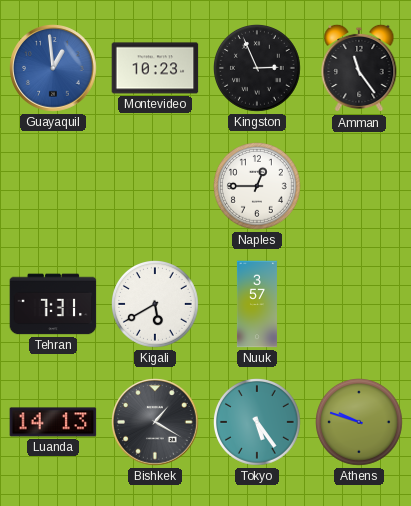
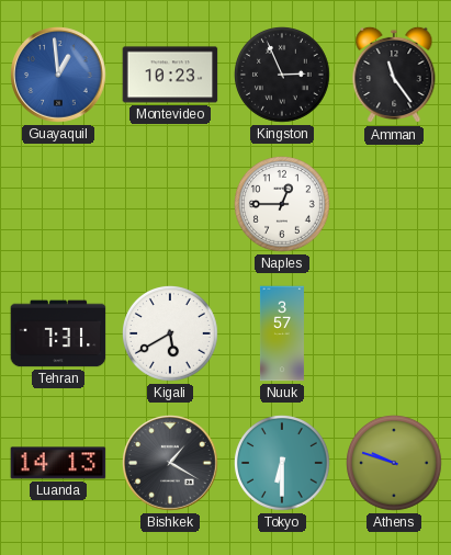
Tokyo: 5:24 -> 6:30 (283, 464)
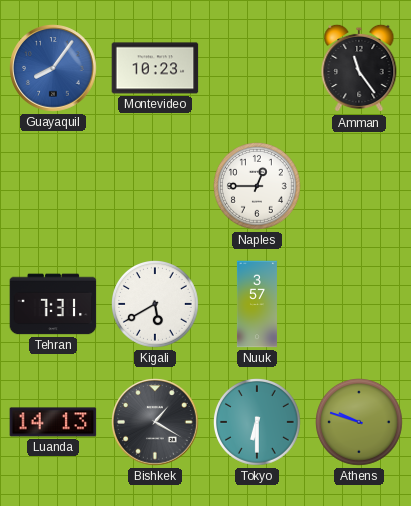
Guayaquil: 12:59 -> 8:06 (53, 68)
Kingston: 2:56 -> none (283, 76)
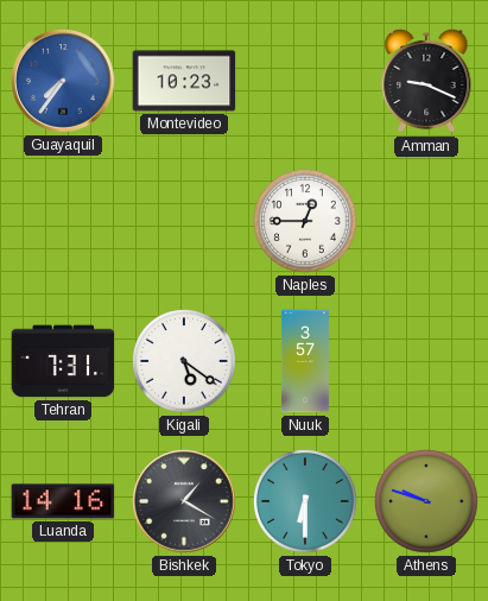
Guayaquil: 8:06 -> 7:36 (63, 81)
Amman: 11:24 -> 9:19 (426, 81)
Kigali: 5:40 -> 5:21 (185, 362)
Luanda: 14:13 -> 14:16 (63, 501)
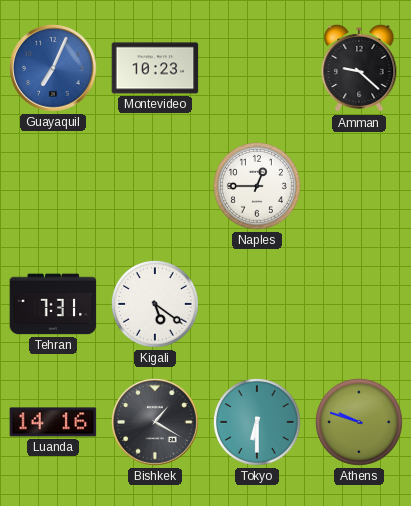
Guayaquil: 7:36 -> 7:04 (53, 68)
Amman: 9:19 -> 9:22 (359, 68)
Nuuk: 3:57 -> none (305, 361)
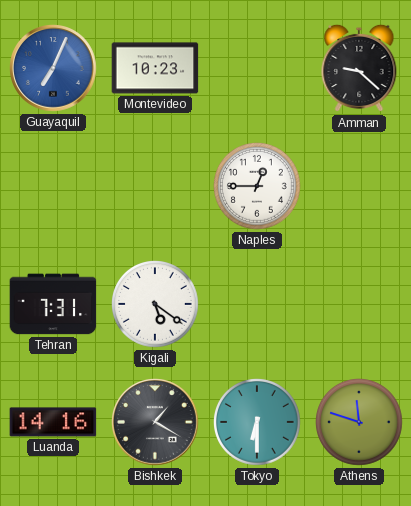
Athens: 9:48 -> 11:48 (360, 423)
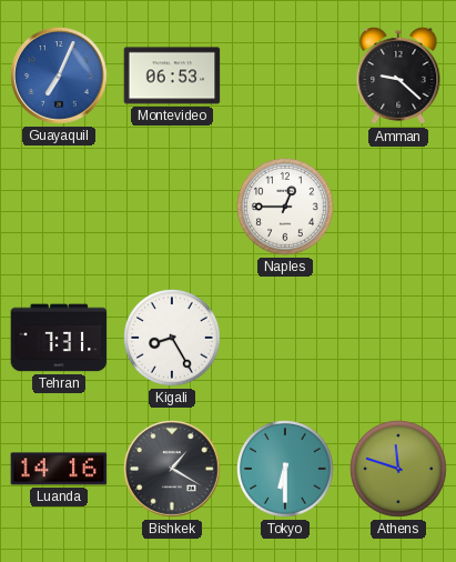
Montevideo: 10:23 -> 06:53 (172, 76)
Kigali: 5:21 -> 8:25 (173, 339)
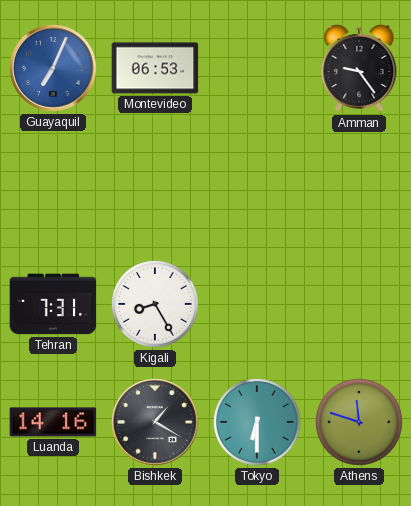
Amman: 9:22 -> 9:24 (359, 68)
Naples: 12:45 -> none (286, 208)
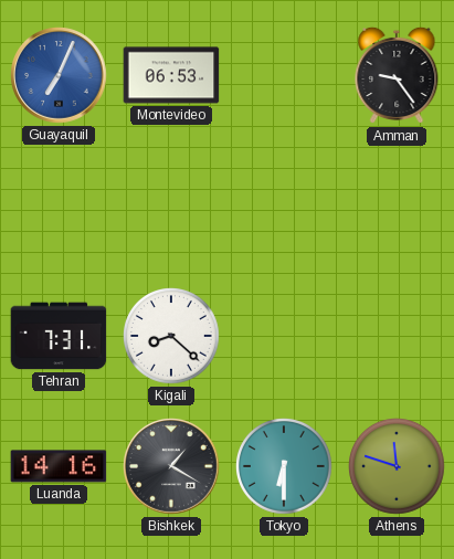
Kigali: 8:25 -> 8:22 (172, 337)
